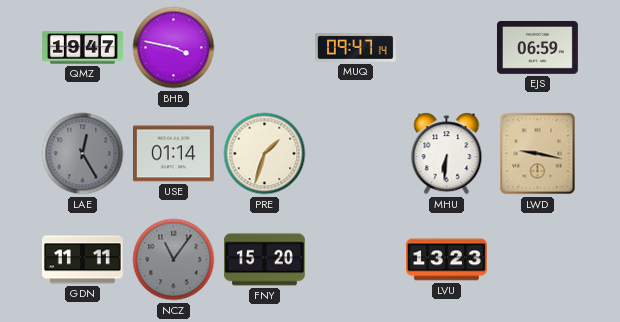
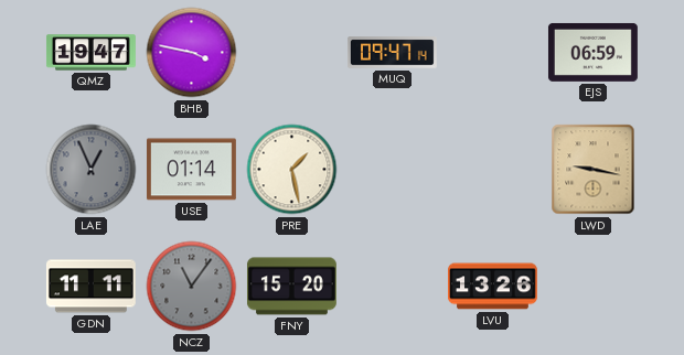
LAE: 12:25 -> 12:56 (92, 170)
PRE: 1:33 -> 1:28 (292, 170)
MHU: 6:31 -> none (447, 154)
LVU: 13:23 -> 13:26 (493, 287)
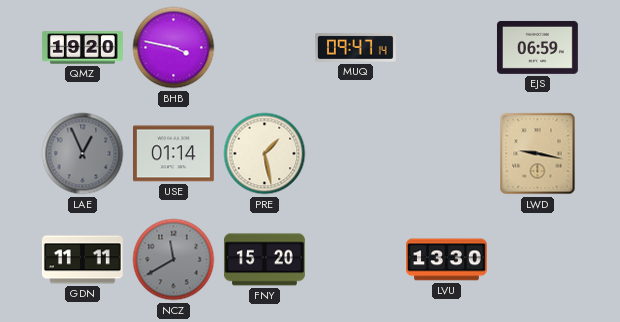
QMZ: 19:47 -> 19:20 (83, 48)
NCZ: 11:06 -> 11:40 (174, 260)
LVU: 13:26 -> 13:30 (447, 260)
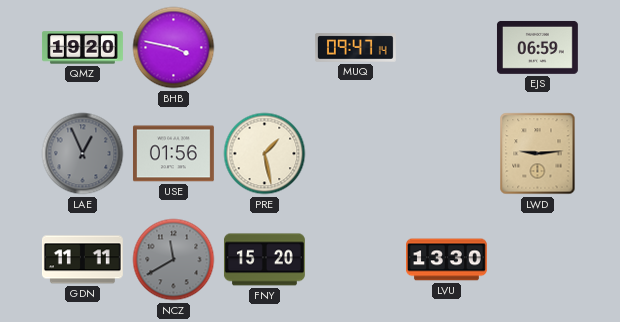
USE: 01:14 -> 01:56 (173, 154)
LWD: 9:17 -> 9:14 (538, 154)
